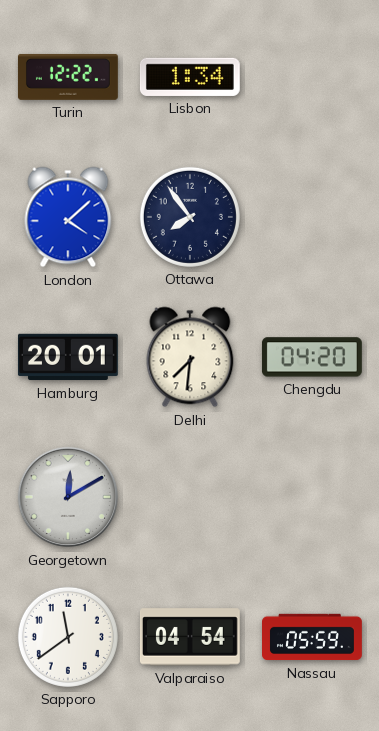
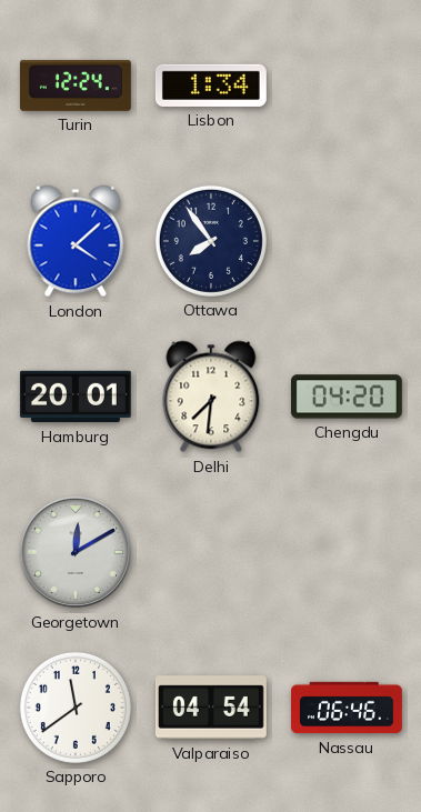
Turin: 12:22 -> 12:24 (76, 86)
Nassau: 05:59 -> 06:46 (348, 708)
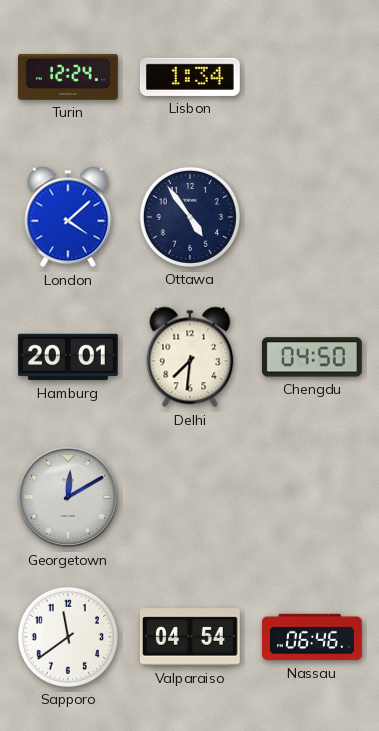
Ottawa: 7:54 -> 4:54 (190, 217)
Chengdu: 04:20 -> 04:50 (312, 357)
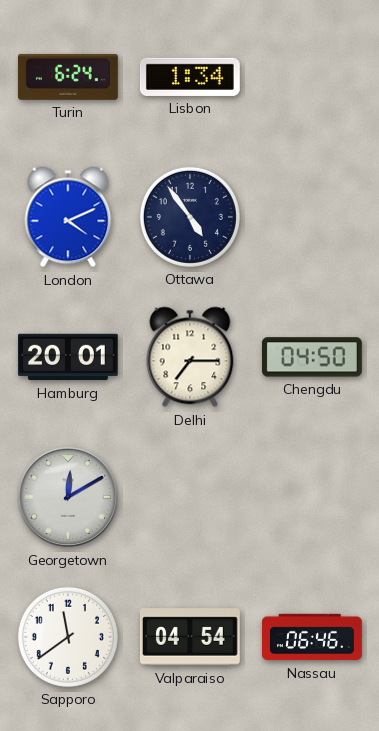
Turin: 12:24 -> 6:24 (68, 77)
London: 4:08 -> 4:11 (68, 217)
Delhi: 7:31 -> 7:15 (190, 357)
